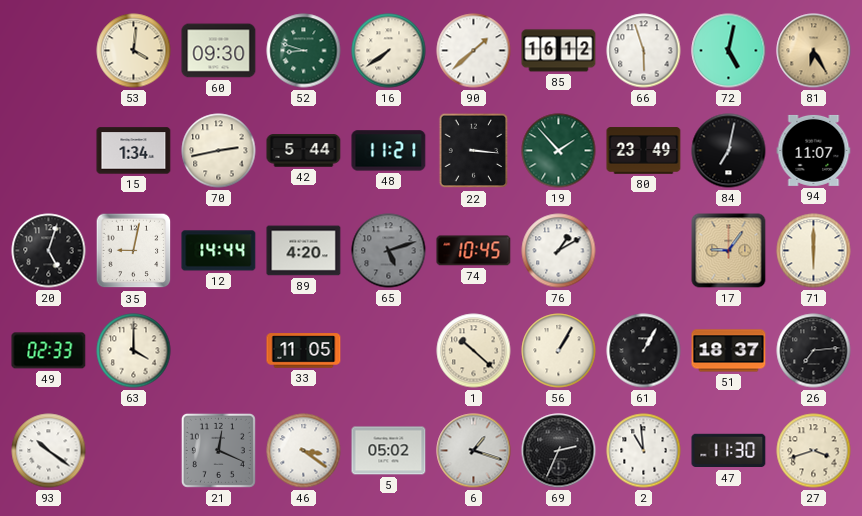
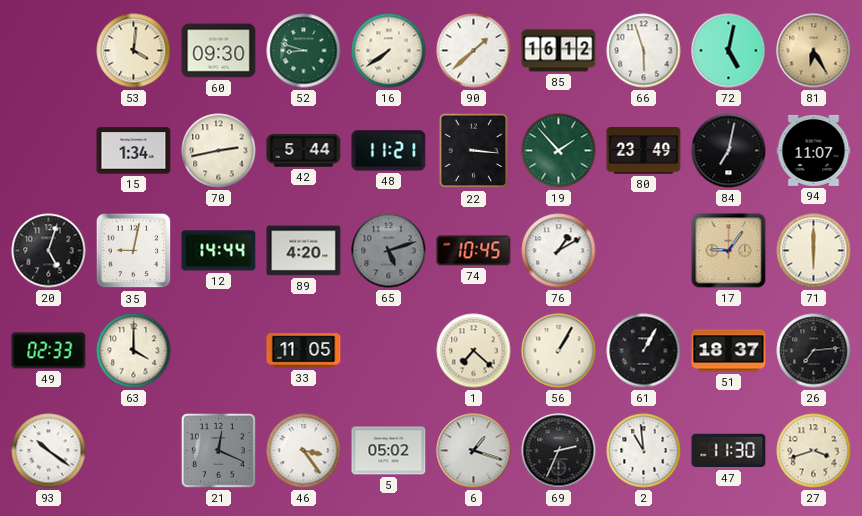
1: 10:22 -> 7:22 (474, 351)
46: 3:21 -> 3:24 (304, 451)
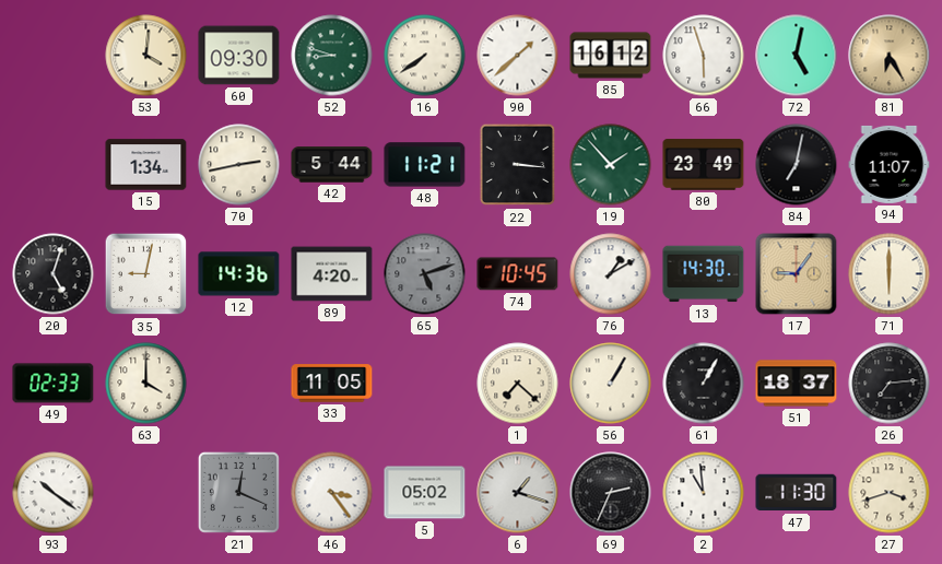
12: 14:44 -> 14:36 (239, 274)
13: none -> 14:30 (704, 274)
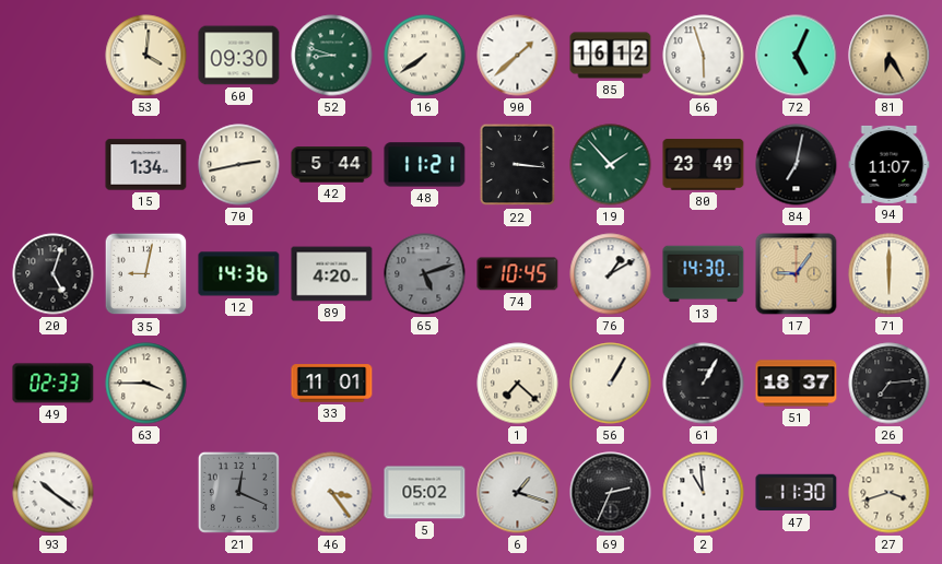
72: 5:02 -> 5:04 (797, 56)
63: 4:00 -> 3:45 (146, 384)
33: 11:05 -> 11:01 (332, 384)
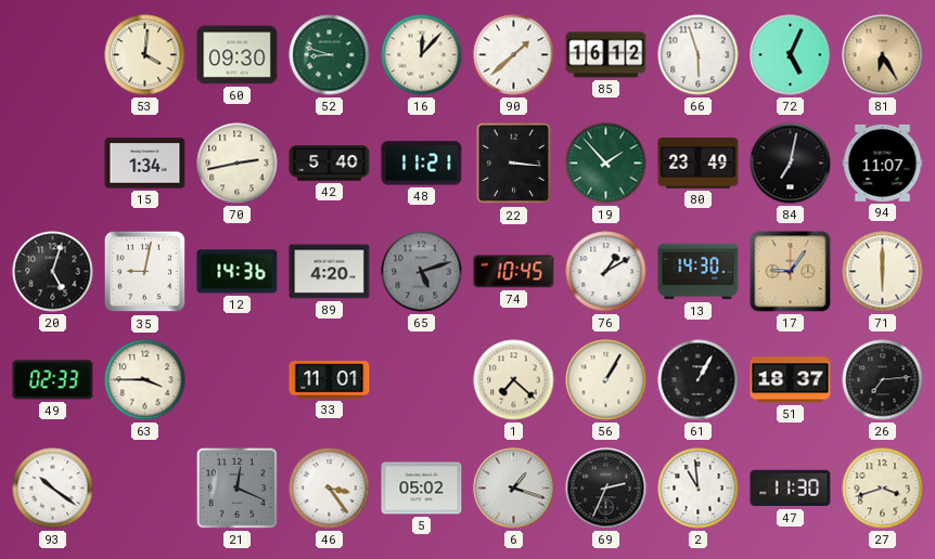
16: 7:39 -> 12:07 (422, 55)
42: 5:44 -> 5:40 (330, 164)
